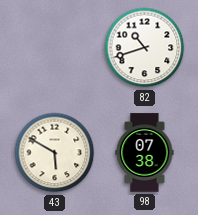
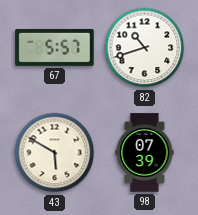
67: none -> 5:57 (55, 47)
98: 07:38 -> 07:39 (145, 153)
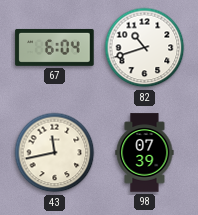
67: 5:57 -> 6:04 (55, 47)
43: 5:50 -> 11:43 (55, 153)
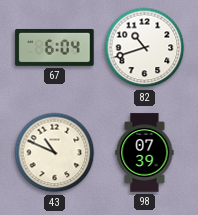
43: 11:43 -> 10:49 (55, 153)
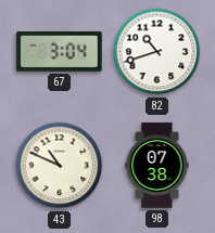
67: 6:04 -> 3:04 (60, 51)
98: 07:39 -> 07:38 (157, 166)
